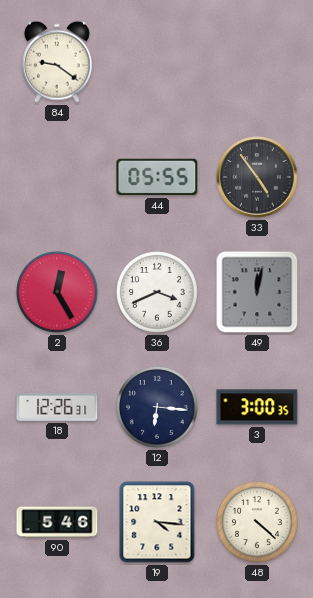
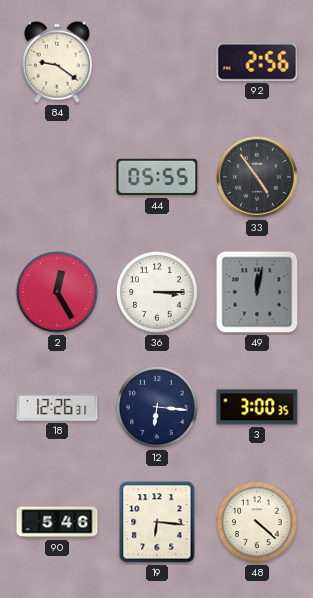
92: none -> 2:56 (257, 62)
36: 3:41 -> 3:15 (158, 293)
19: 4:16 -> 6:16 (157, 522)
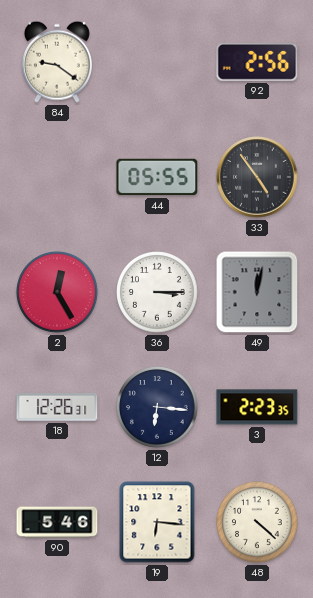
3: 3:00 -> 2:23 (257, 407)
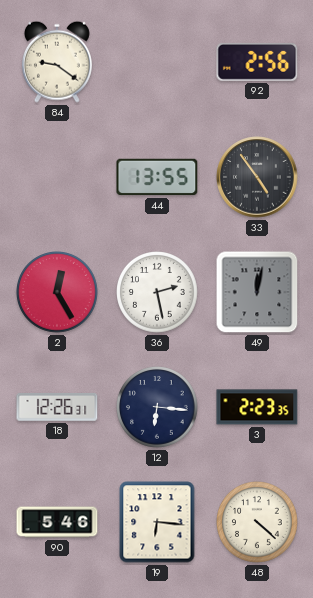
44: 05:55 -> 13:55 (157, 177)
36: 3:15 -> 2:28 (158, 293)
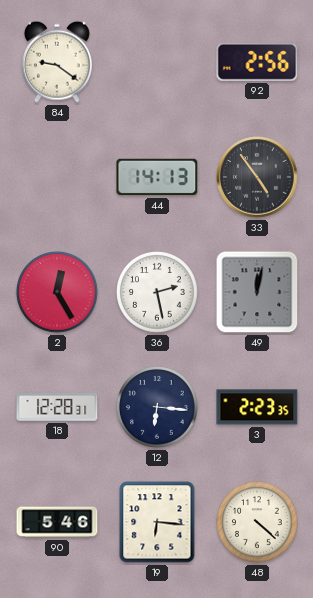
44: 13:55 -> 14:13 (157, 177)
18: 12:26 -> 12:28 (57, 407)
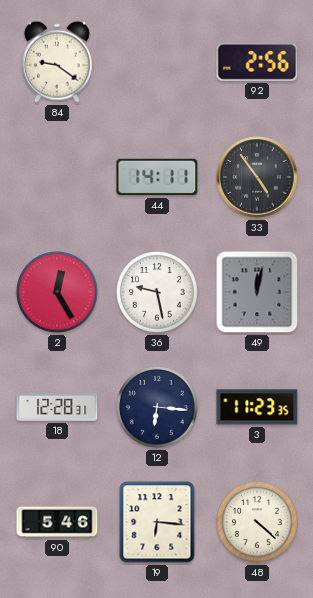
44: 14:13 -> 14:11 (157, 177)
36: 2:28 -> 9:28 (158, 293)
3: 2:23 -> 11:23 (257, 407)
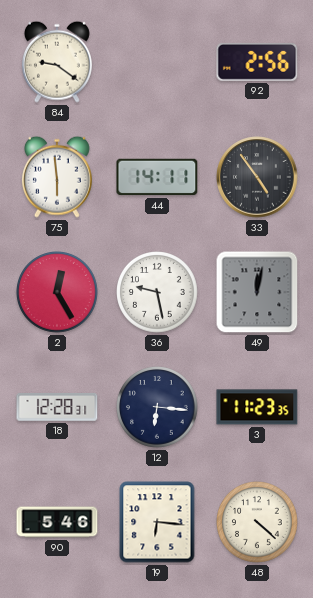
75: none -> 5:59 (57, 177)
